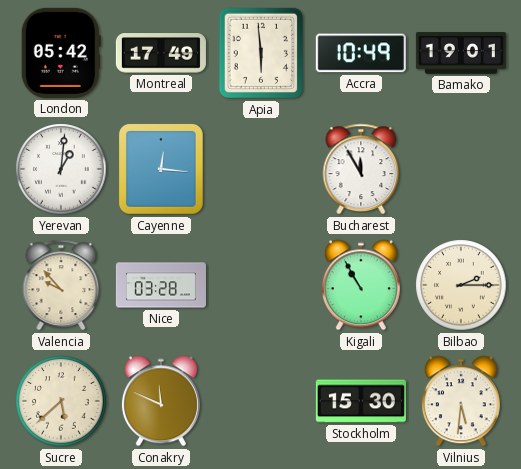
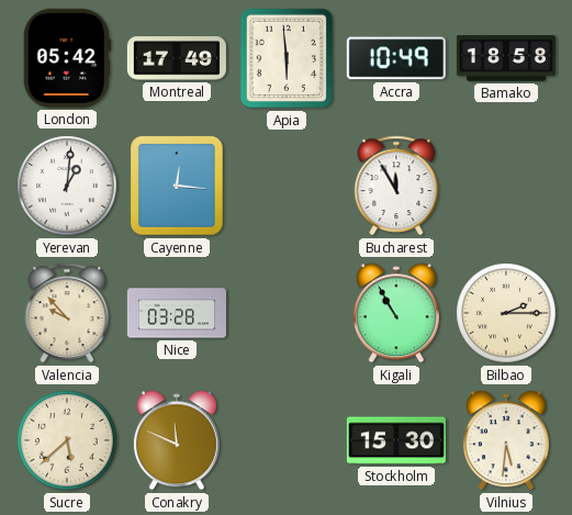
Bamako: 19:01 -> 18:58 (506, 58)
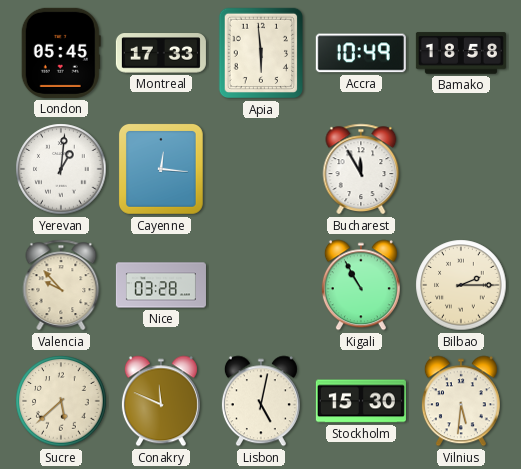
London: 05:42 -> 05:45 (61, 53)
Montreal: 17:49 -> 17:33 (161, 53)
Lisbon: none -> 5:02 (261, 401)
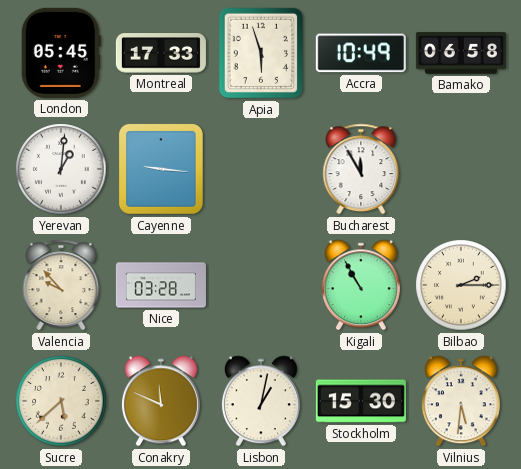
Apia: 5:59 -> 5:57 (260, 53)
Bamako: 18:58 -> 06:58 (461, 53)
Cayenne: 12:16 -> 9:16 (161, 170)
Lisbon: 5:02 -> 1:02 (261, 401)
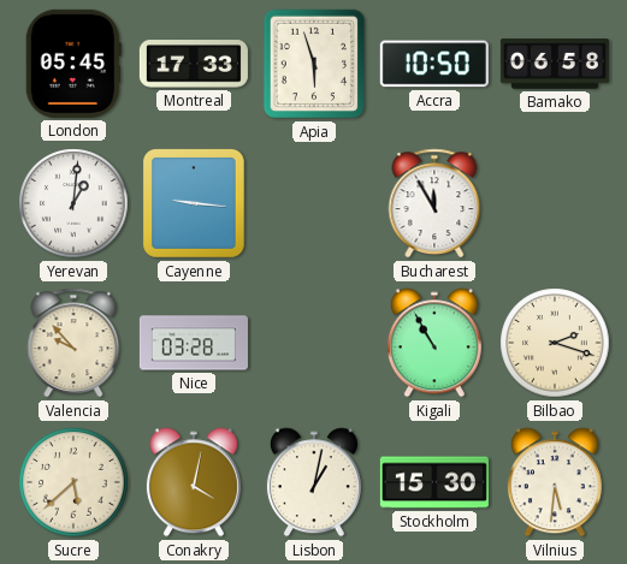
Accra: 10:49 -> 10:50 (434, 64)
Bilbao: 2:15 -> 2:18 (555, 343)
Conakry: 11:49 -> 4:02 (194, 482)
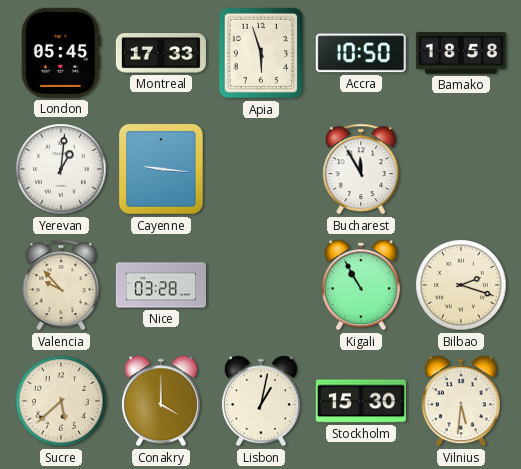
Bamako: 06:58 -> 18:58 (461, 53)
Conakry: 4:02 -> 4:00 (161, 401)
